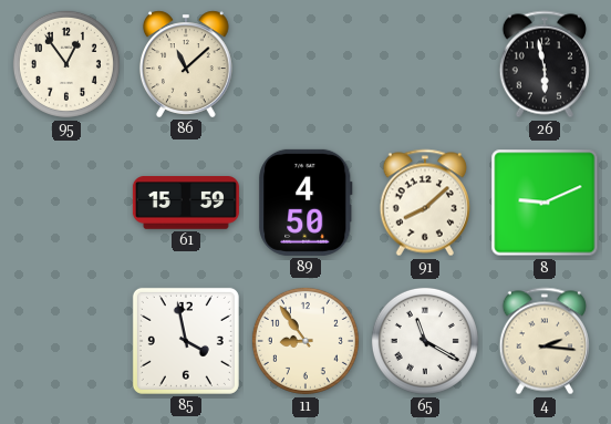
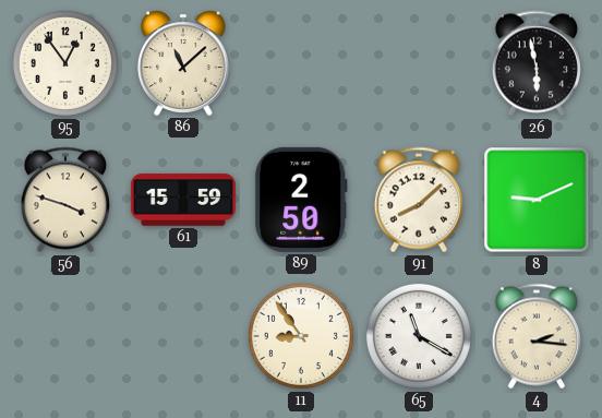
56: none -> 3:48 (65, 200)
89: 4:50 -> 2:50 (301, 200)
85: 3:58 -> none (186, 341)
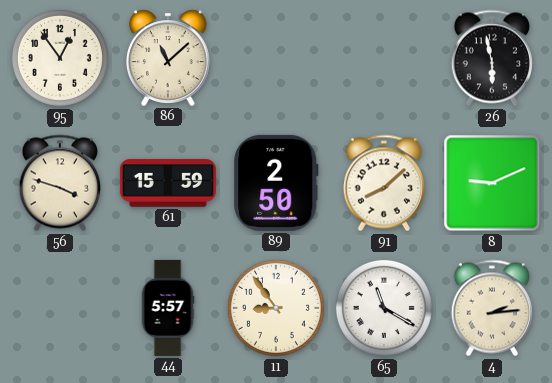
44: none -> 5:57 (168, 308)
4: 2:16 -> 2:14 (492, 308)
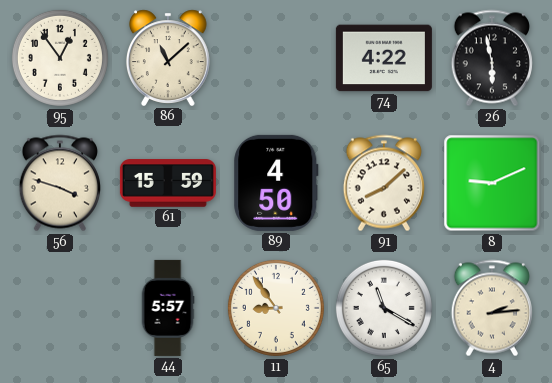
74: none -> 4:22 (384, 58)
89: 2:50 -> 4:50 (276, 183)
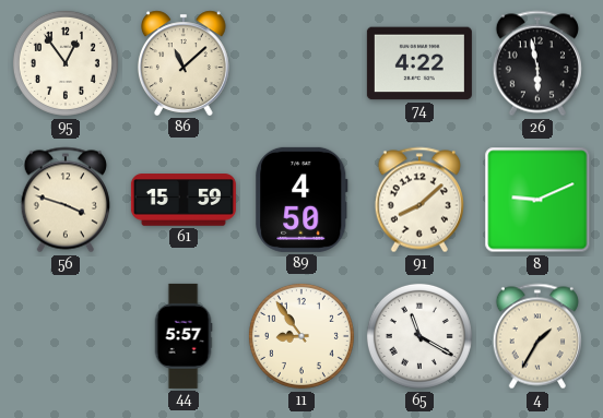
4: 2:14 -> 1:35 (537, 336)
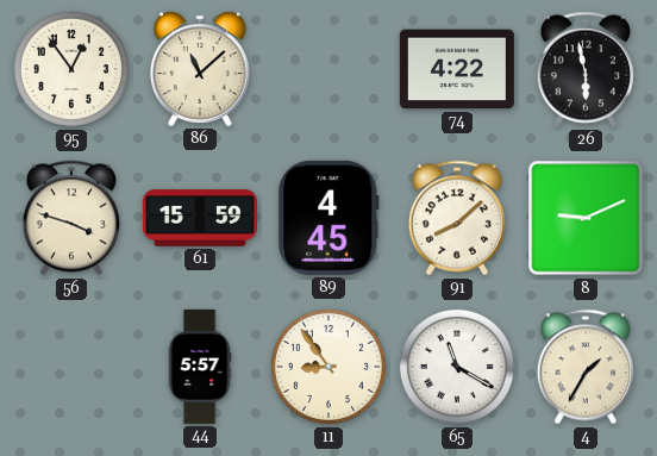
89: 4:50 -> 4:45 (328, 218)
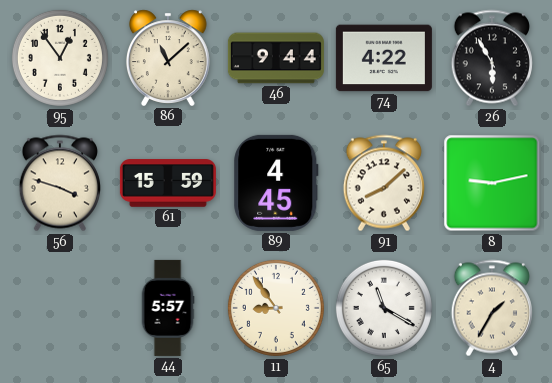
46: none -> 9:44 (276, 58)
26: 5:58 -> 5:55 (492, 58)
8: 9:11 -> 9:13 (492, 183)
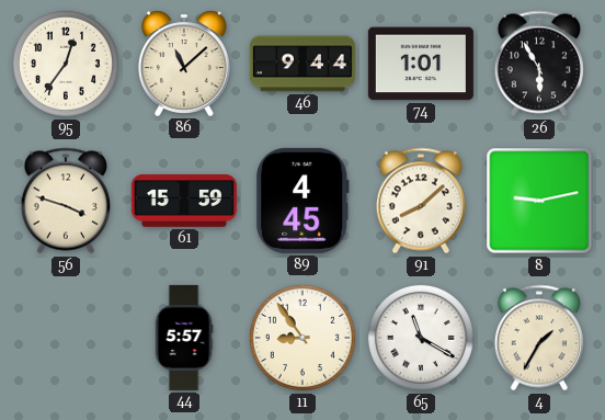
95: 12:54 -> 12:36 (66, 64)
74: 4:22 -> 1:01 (421, 64)
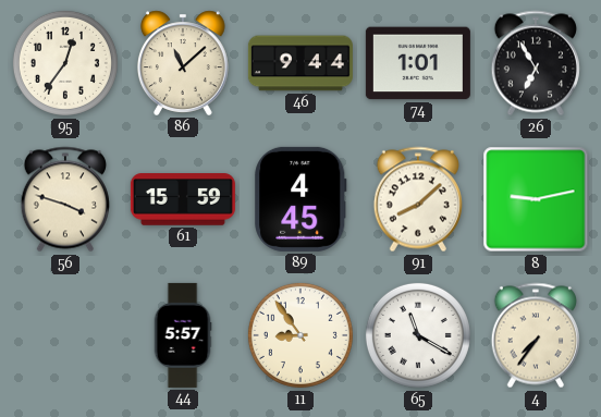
26: 5:55 -> 6:55 (536, 63)
4: 1:35 -> 7:36 (536, 335)
